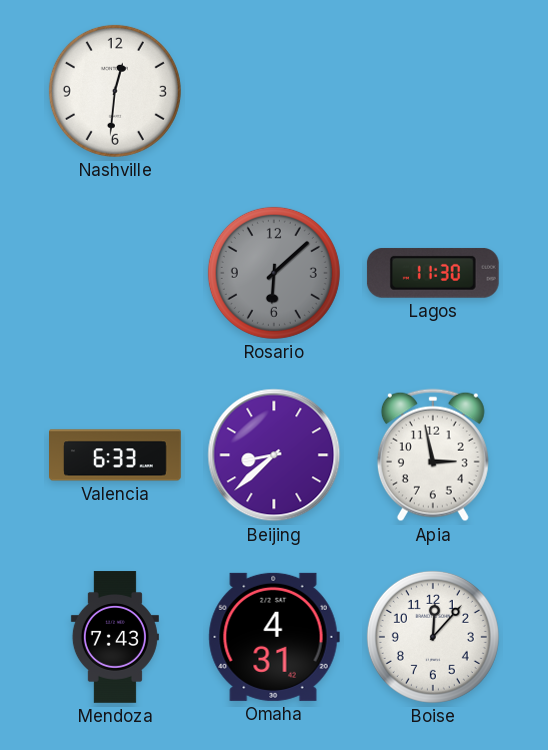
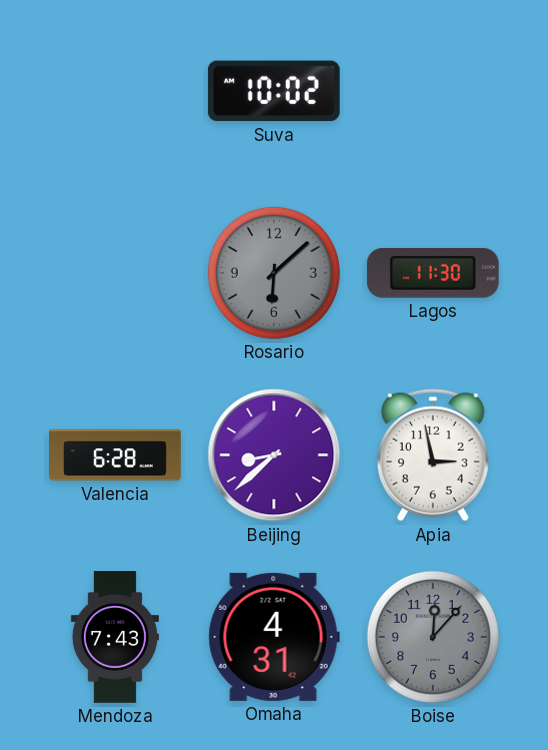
Nashville: 12:31 -> none (115, 91)
Suva: none -> 10:02 (274, 91)
Valencia: 6:33 -> 6:28 (115, 455)
Boise dial: white -> grey (433, 637)
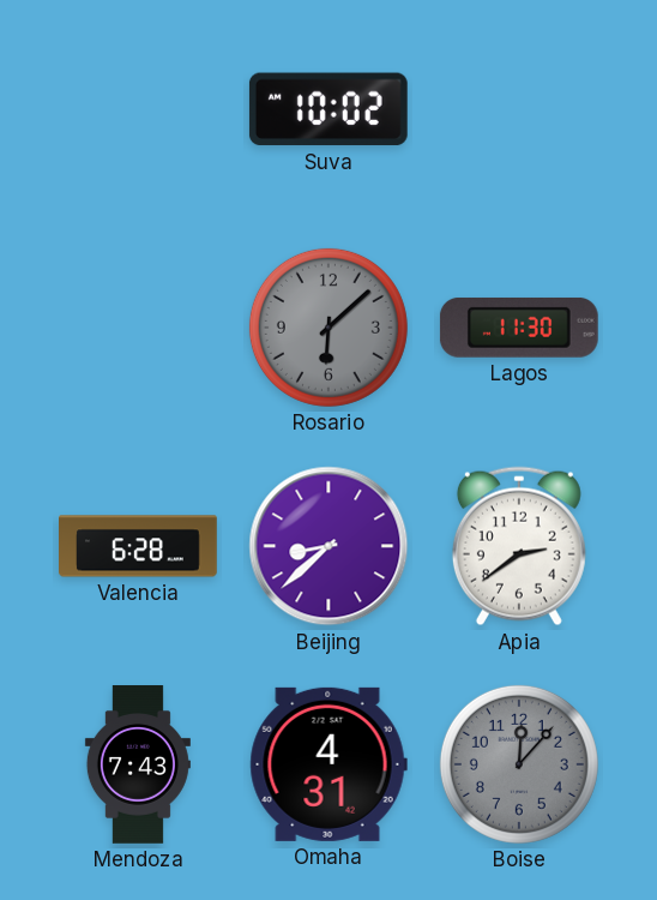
Apia: 2:58 -> 2:39 (519, 546)
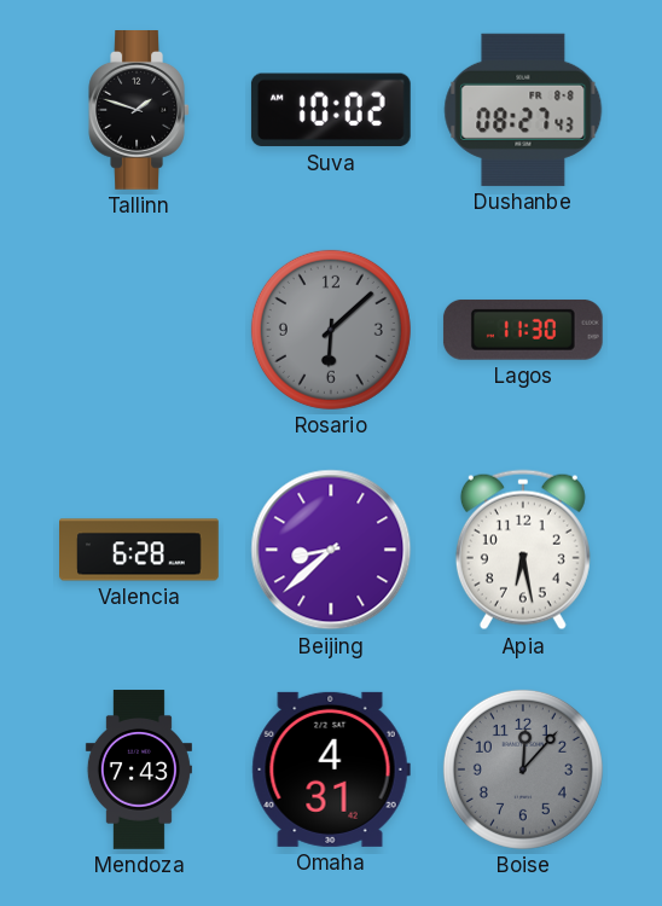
Tallinn: none -> 1:48 (139, 111)
Dushanbe: none -> 08:27 (523, 110)
Apia: 2:39 -> 6:28 (523, 550)
